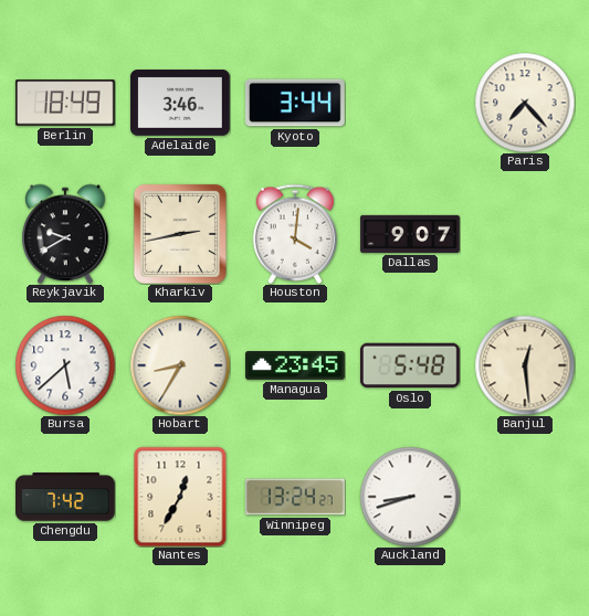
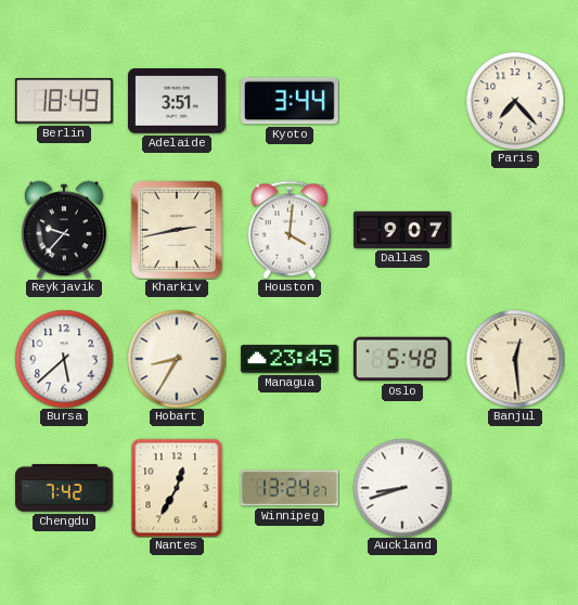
Adelaide: 3:46 -> 3:51 (178, 101)
Reykjavik: 9:40 -> 9:37 (64, 230)
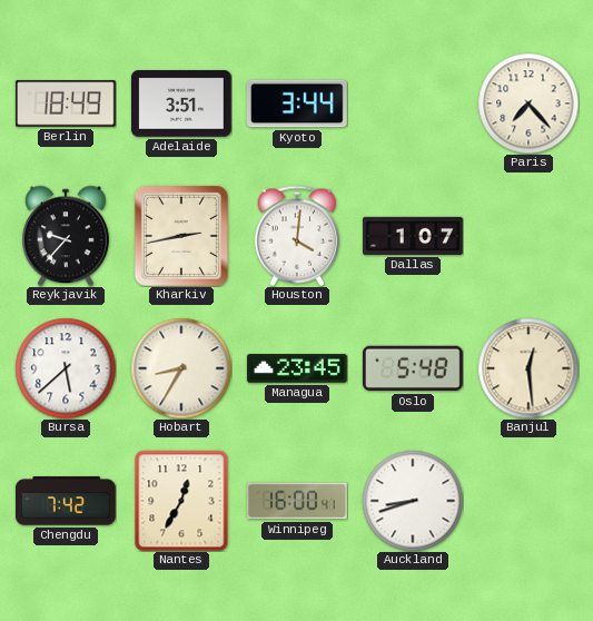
Dallas: 9:07 -> 1:07 (413, 236)
Winnipeg: 13:24 -> 16:00 (298, 501)
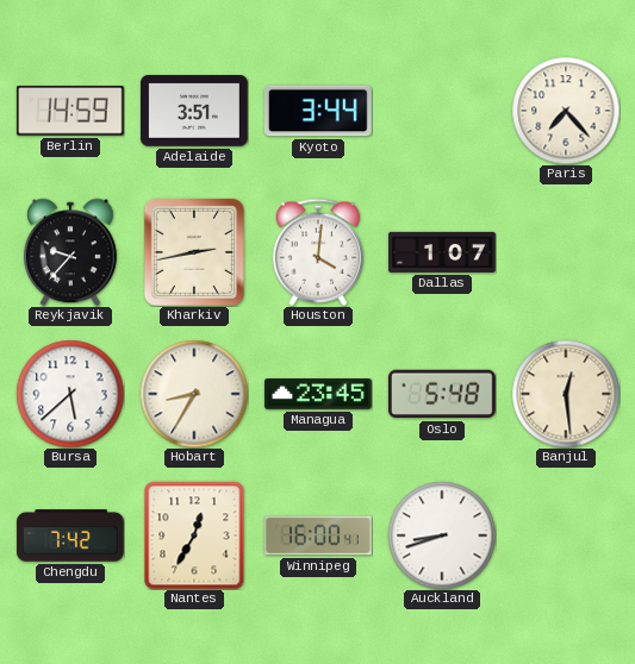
Berlin: 18:49 -> 14:59 (70, 111)
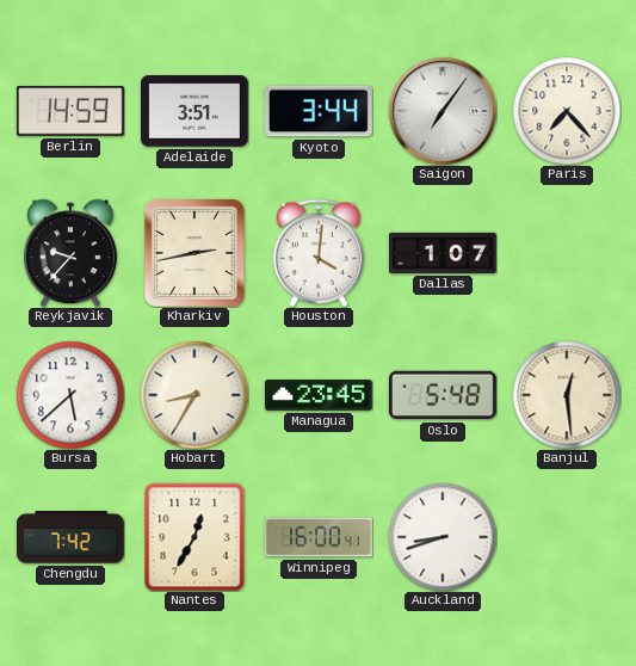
Saigon: none -> 7:06 (443, 111)
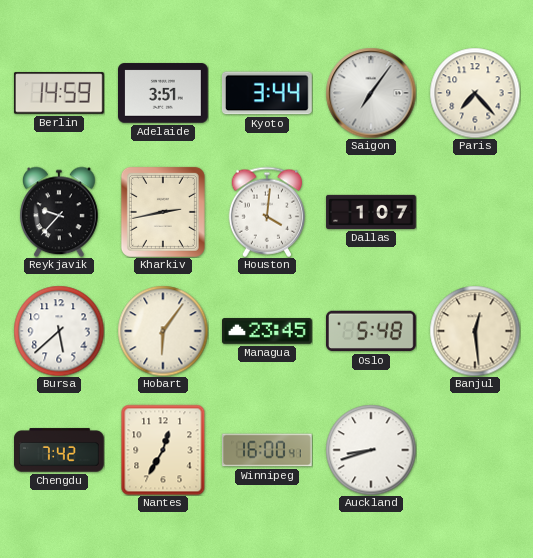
Hobart: 8:35 -> 6:06 (163, 331)
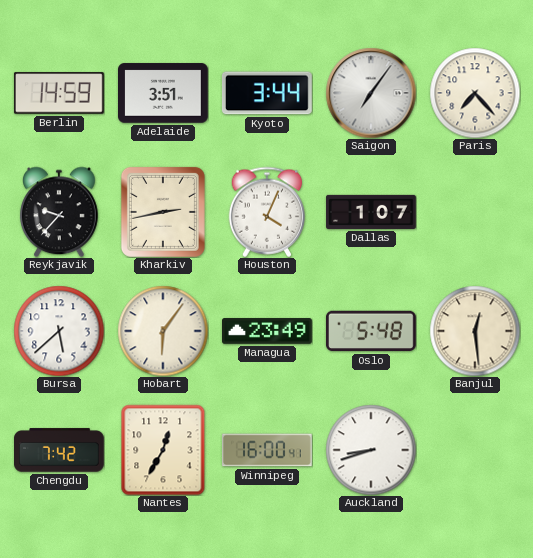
Houston: 4:01 -> 4:04 (267, 212)
Managua: 23:45 -> 23:49 (268, 331)
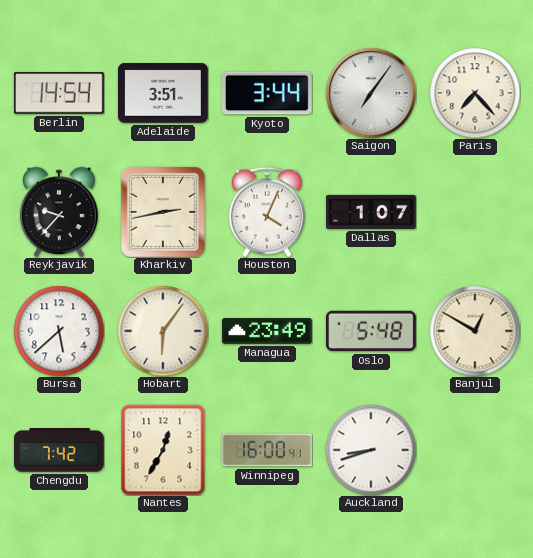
Berlin: 14:59 -> 14:54 (59, 93)
Banjul: 12:29 -> 12:50 (475, 331)
